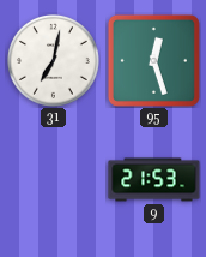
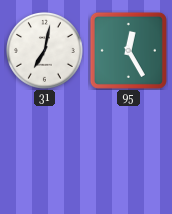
95: 12:27 -> 12:25 (128, 50)
9: 21:53 -> none (154, 180)
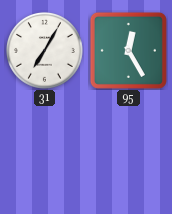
31: 7:02 -> 7:05 (44, 50)
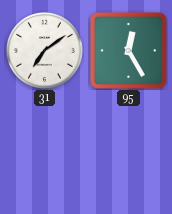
31: 7:05 -> 7:09 (44, 50)
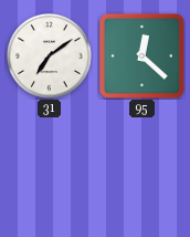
95: 12:25 -> 12:22 (141, 55)
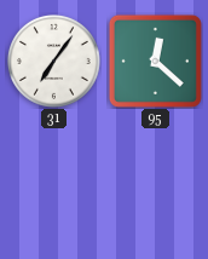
31: 7:09 -> 7:06 (53, 61)
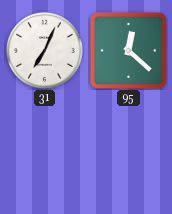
31: 7:06 -> 7:04 (44, 50)
